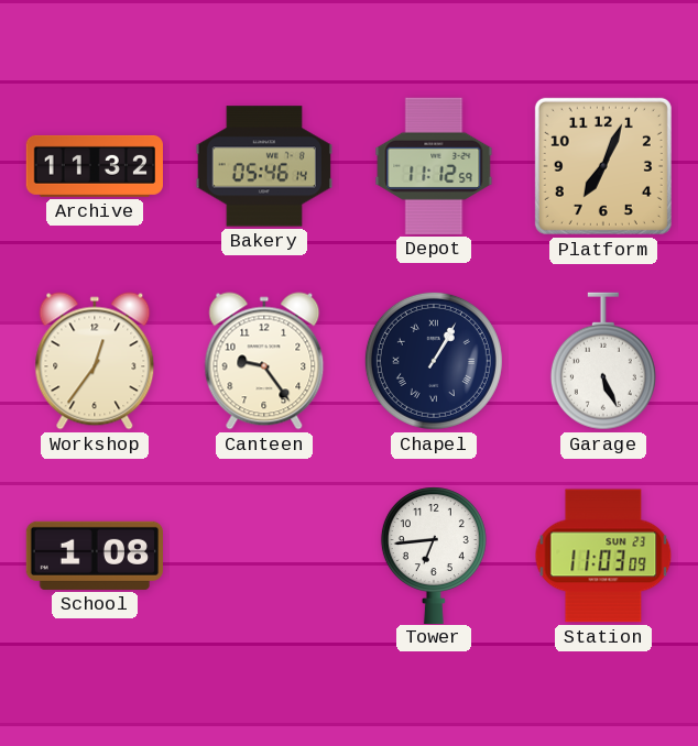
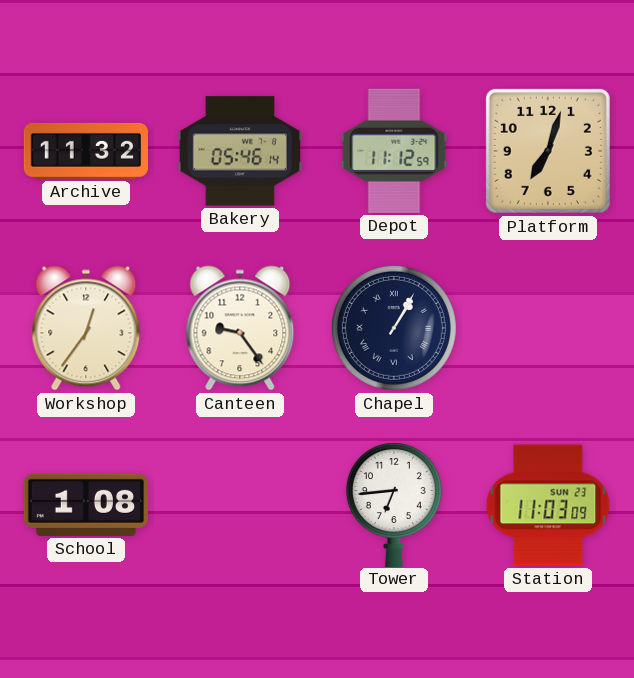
Platform: 7:04 -> 7:03 (548, 151)
Garage: 5:26 -> none (603, 361)
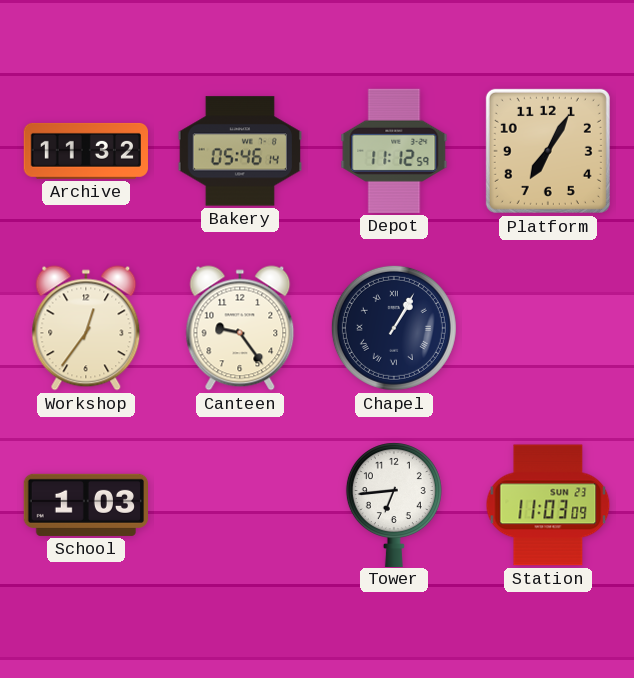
Platform: 7:03 -> 7:05 (548, 151)
School: 1:08 -> 1:03 (85, 505)
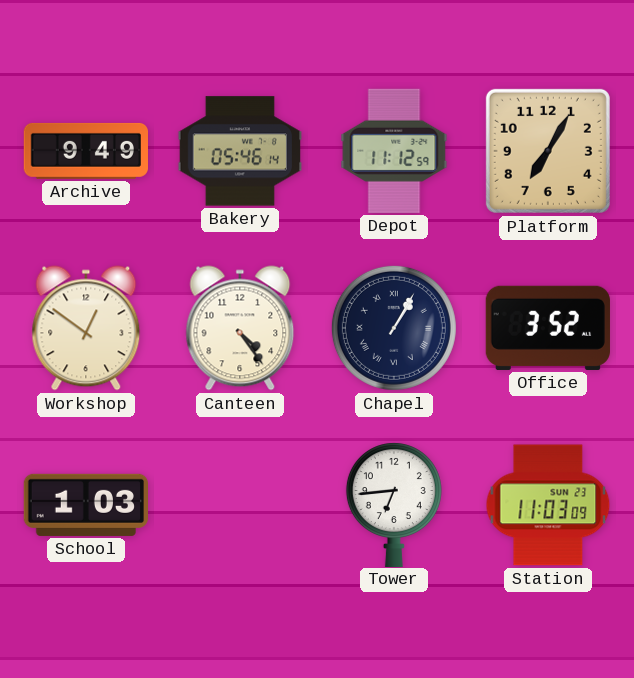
Archive: 11:32 -> 9:49 (85, 151)
Workshop: 12:36 -> 12:51 (86, 328)
Canteen: 9:24 -> 4:24 (240, 328)
Office: none -> 3:52 (548, 328)
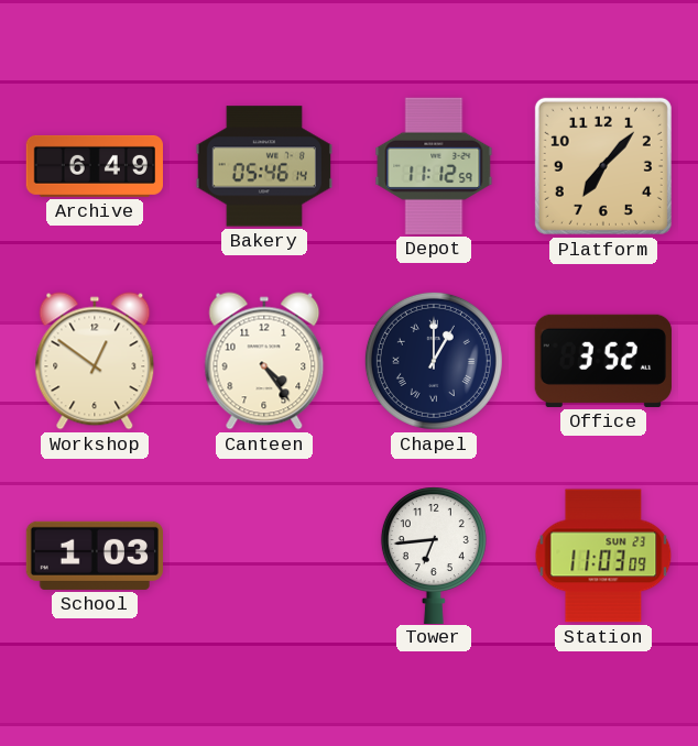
Archive: 9:49 -> 6:49 (94, 166)
Platform: 7:05 -> 7:07 (603, 166)
Chapel: 1:05 -> 1:00 (434, 361)
